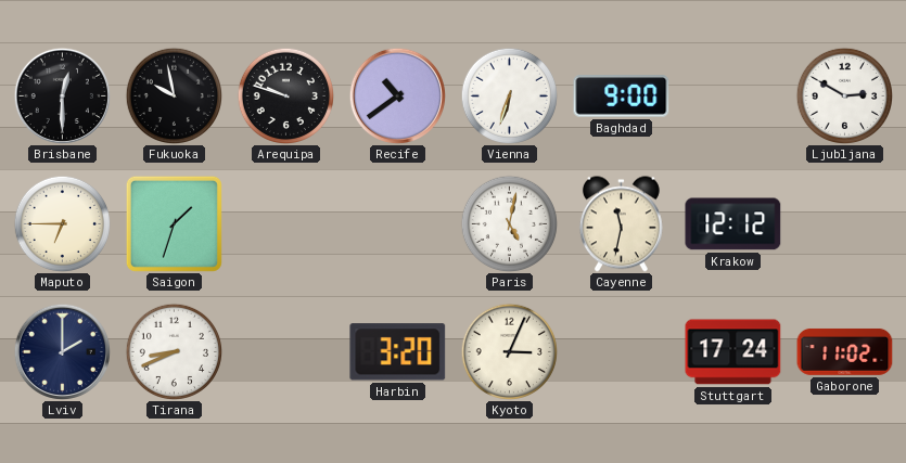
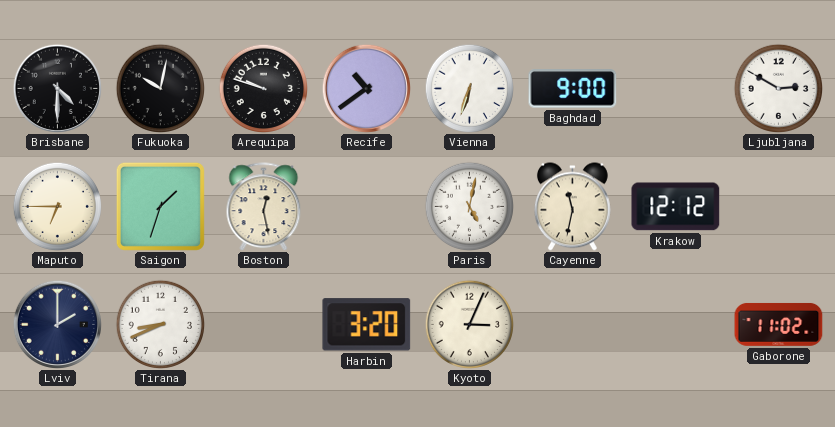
Brisbane: 12:30 -> 4:30 (57, 88)
Fukuoka: 9:58 -> 10:02 (160, 88)
Boston: none -> 12:28 (264, 207)
Stuttgart: 17:24 -> none (733, 352)
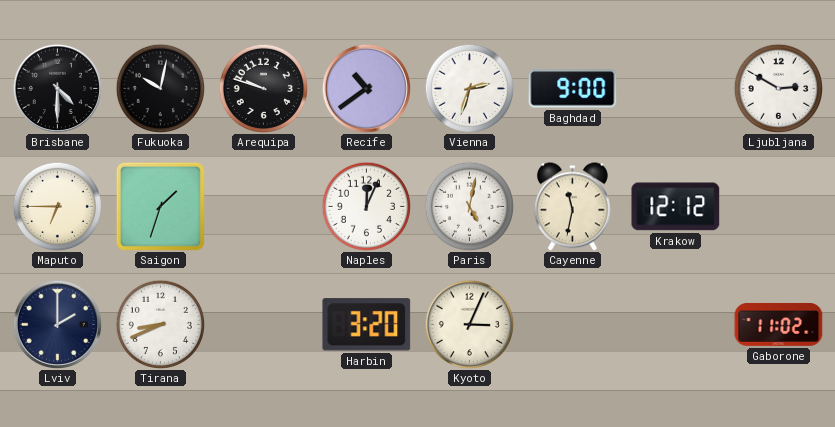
Vienna: 6:33 -> 2:33 (469, 88)
Boston: 12:28 -> none (264, 207)
Naples: none -> 12:04 (366, 206)
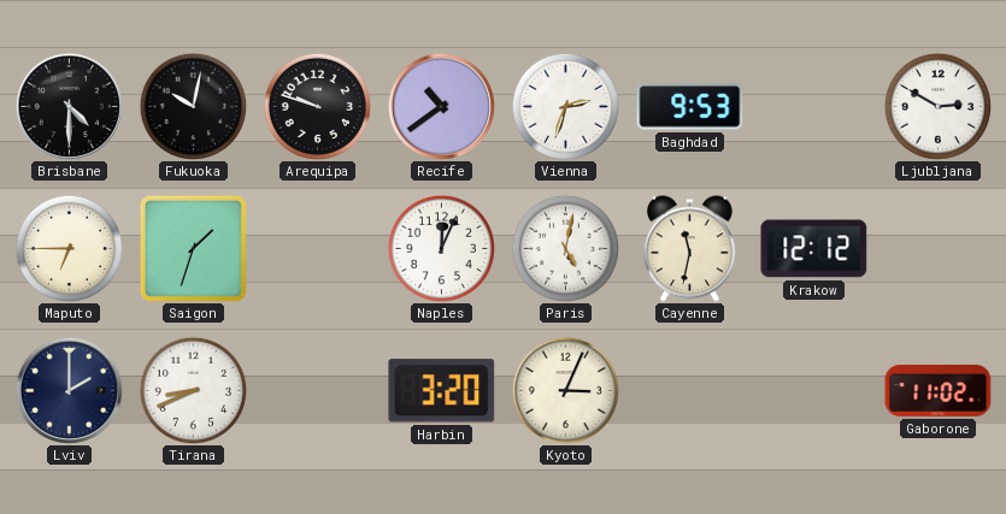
Baghdad: 9:00 -> 9:53 (690, 107)
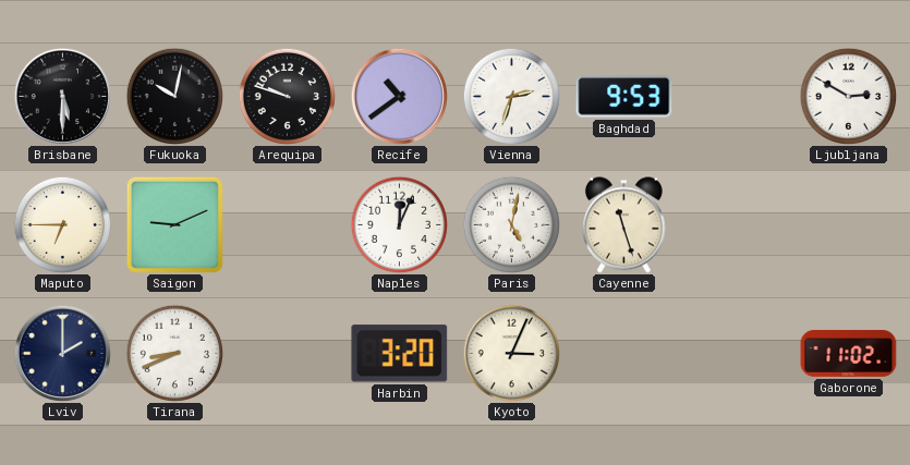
Brisbane: 4:30 -> 5:30 (62, 96)
Saigon: 1:33 -> 9:11 (174, 224)
Cayenne: 11:32 -> 11:27 (623, 225)
Krakow: 12:12 -> none (814, 249)
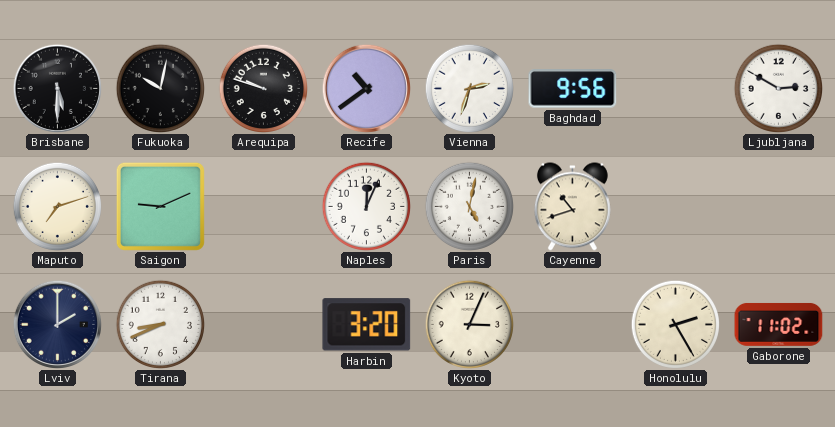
Baghdad: 9:53 -> 9:56 (573, 89)
Maputo: 6:45 -> 7:12 (57, 206)
Cayenne: 11:27 -> 10:42 (572, 207)
Honolulu: none -> 2:25 (675, 324)
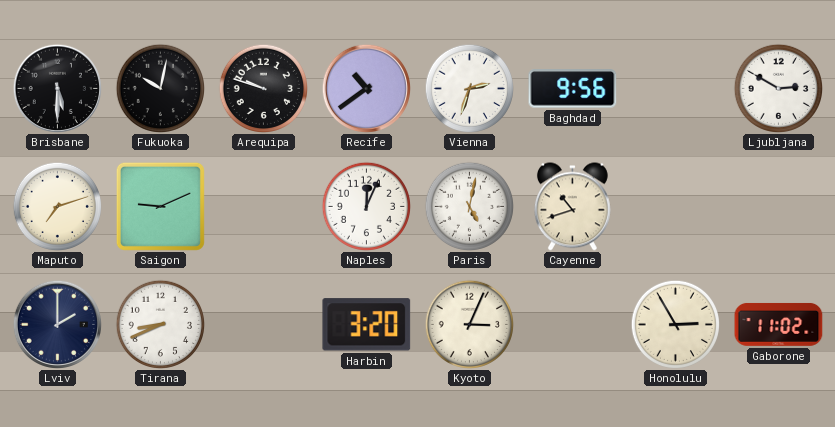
Honolulu: 2:25 -> 2:55 (675, 324)
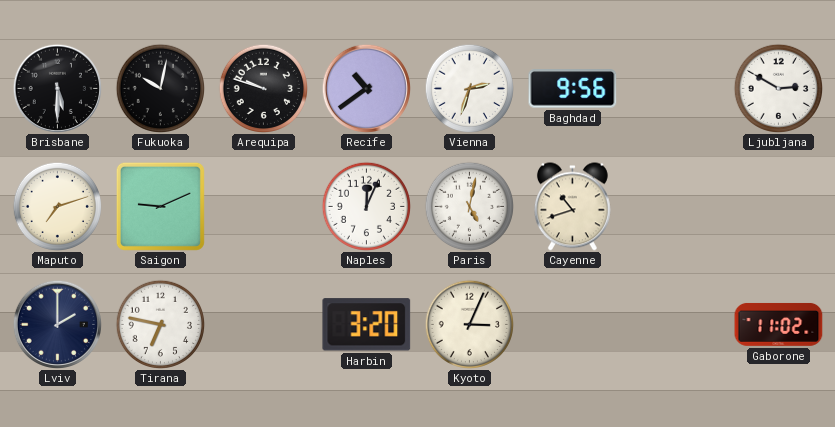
Tirana: 8:41 -> 6:47 (160, 324)
Honolulu: 2:55 -> none (675, 324)
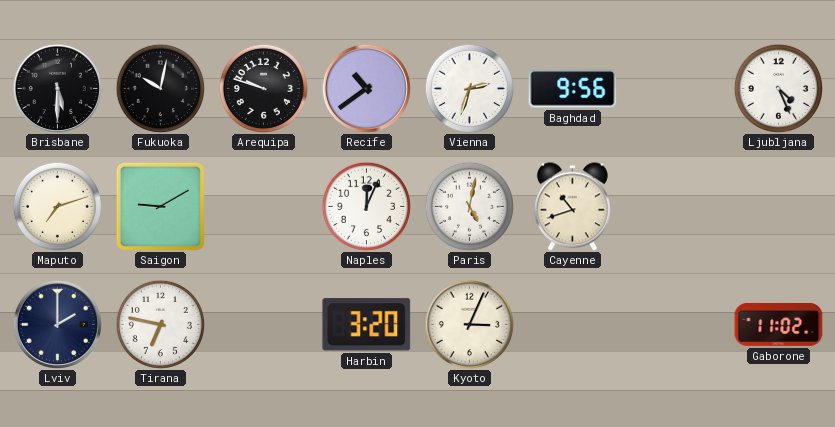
Ljubljana: 2:50 -> 4:26 (778, 88)
Saigon: 9:11 -> 9:10 (160, 206)
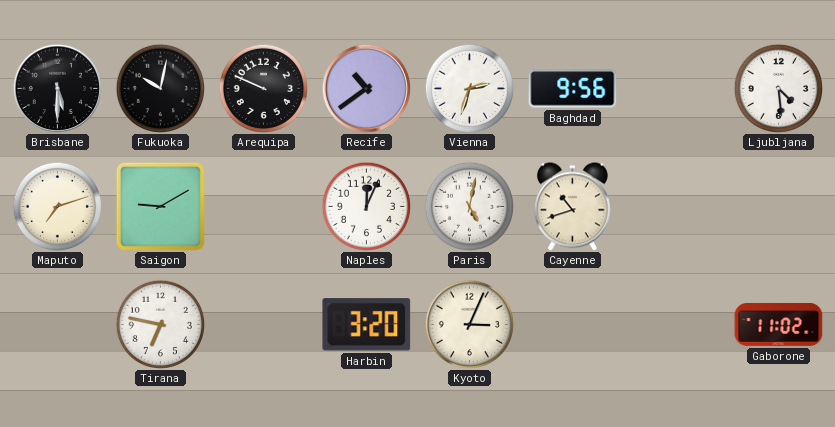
Arequipa: 9:48 -> 9:49 (263, 88)
Ljubljana: 4:26 -> 4:29 (778, 88)
Lviv: 2:00 -> none (57, 324)
